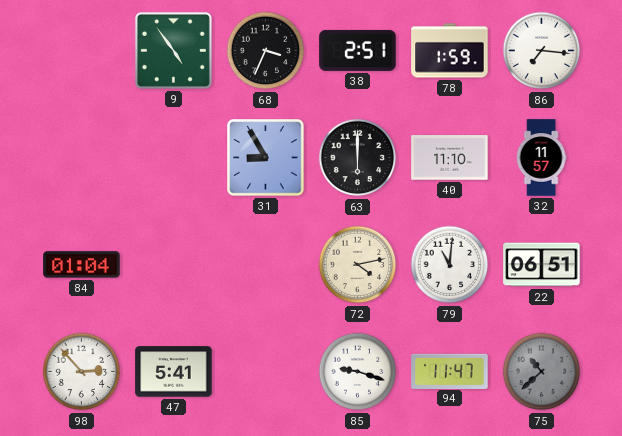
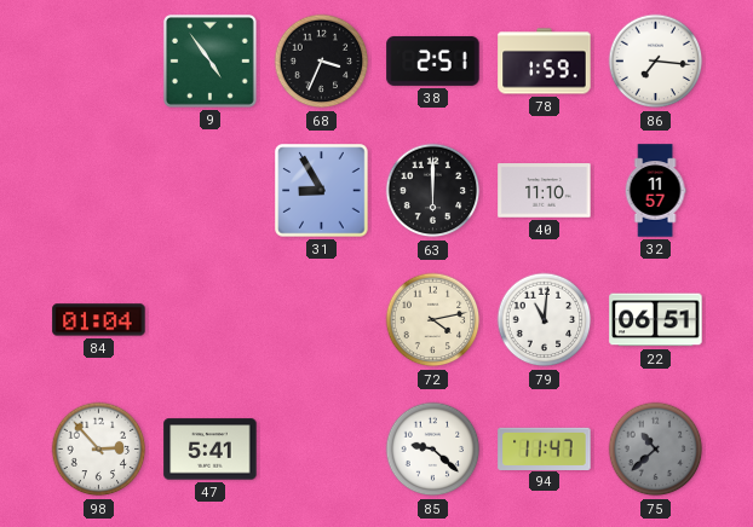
85: 9:18 -> 9:22 (433, 450)
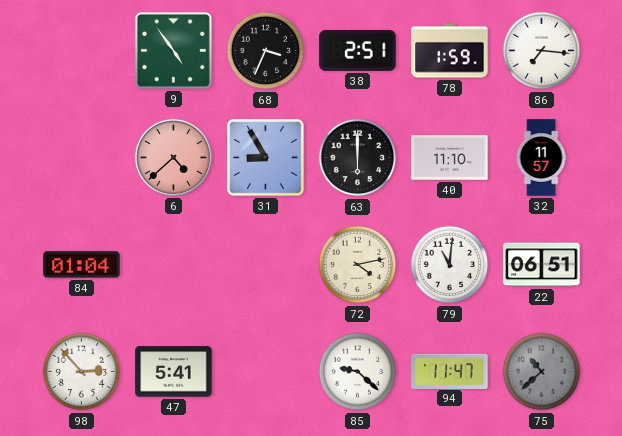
6: none -> 4:38 (173, 157)
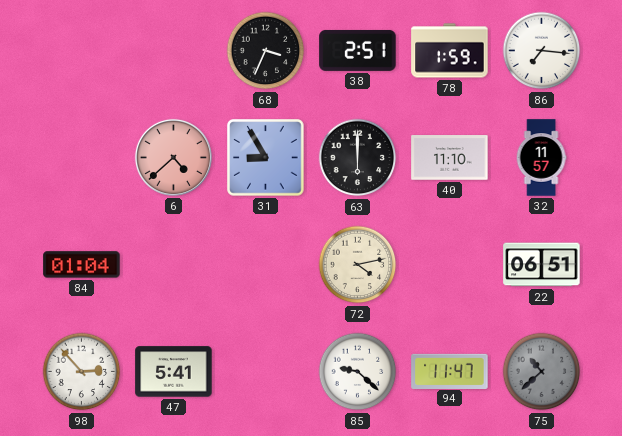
9: 4:54 -> none (173, 50)
79: 11:01 -> none (450, 265)
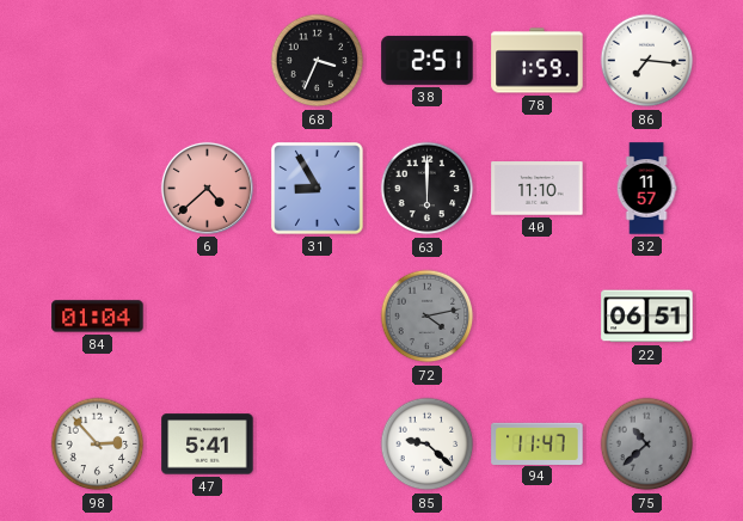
72 dial: cream -> grey (428, 317)
